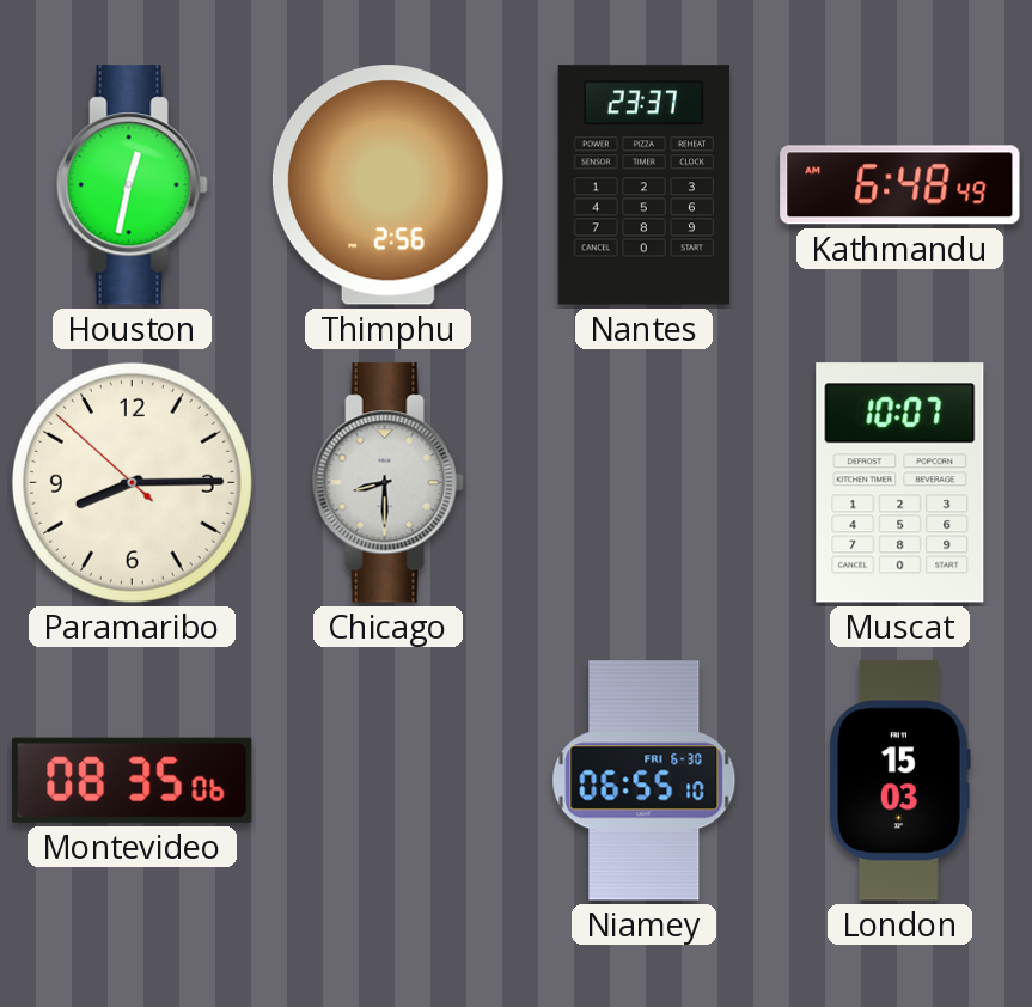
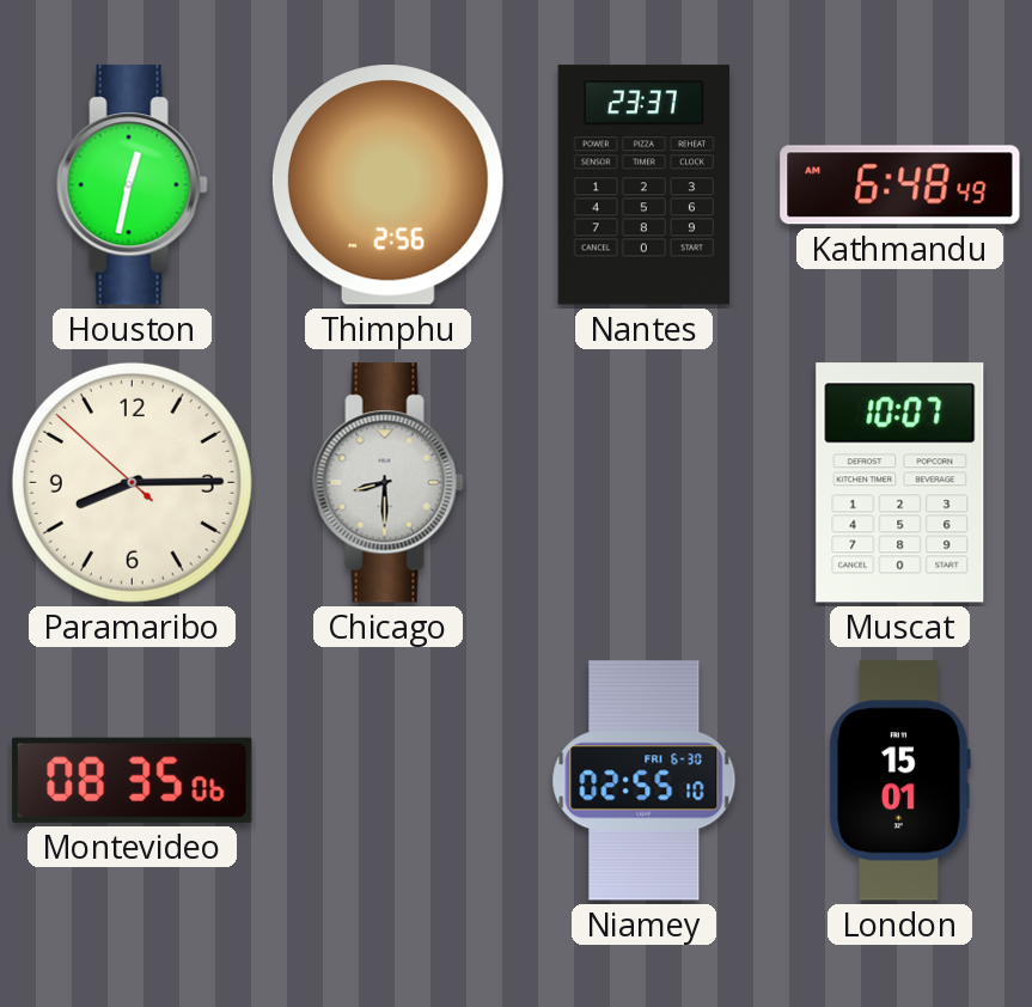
Niamey: 06:55 -> 02:55 (645, 781)
London: 15:03 -> 15:01 (899, 781)
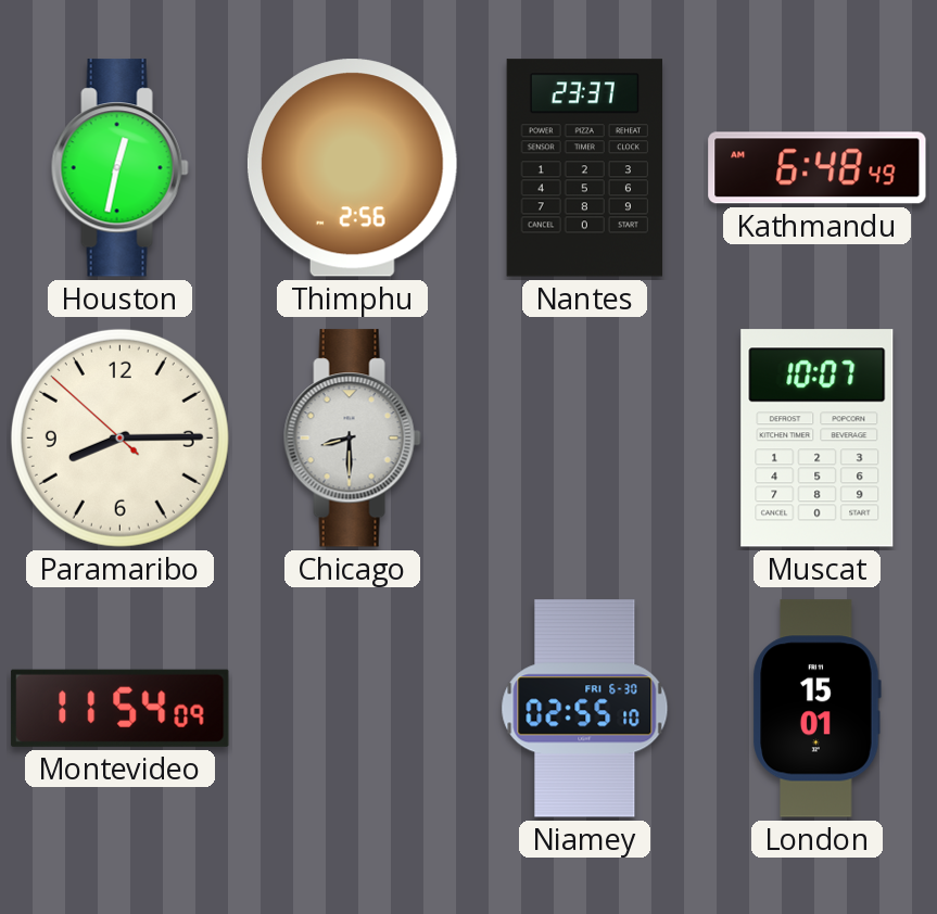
Montevideo: 08:35 -> 11:54 (121, 708)
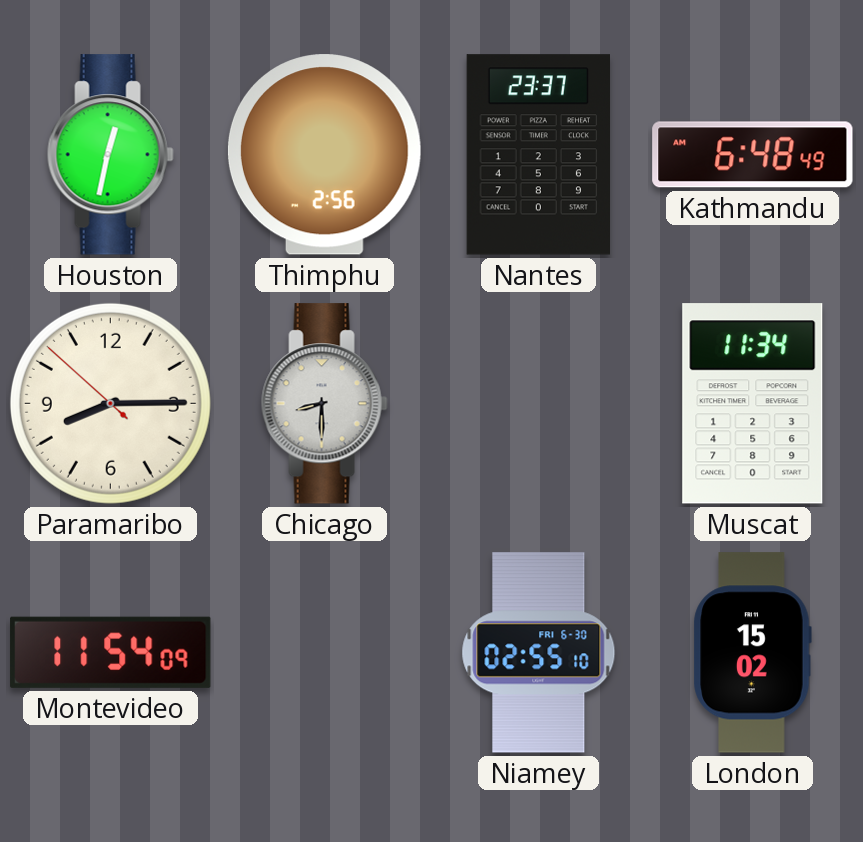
Muscat: 10:07 -> 11:34 (753, 404)
London: 15:01 -> 15:02 (752, 653)
